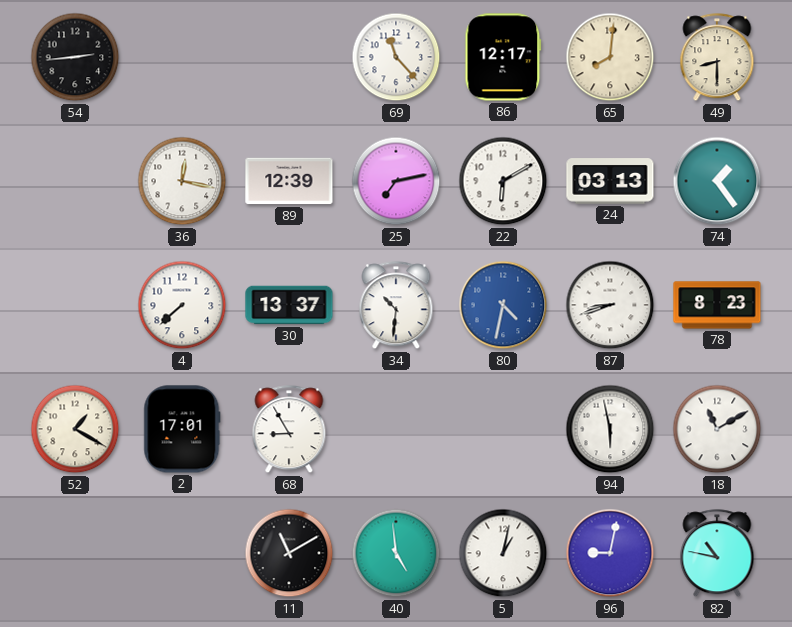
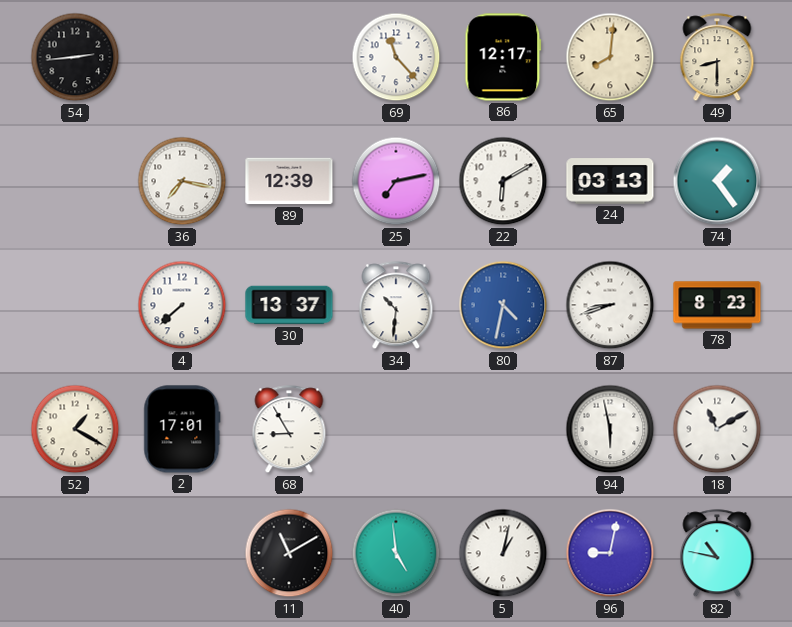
36: 12:17 -> 7:17 (182, 181)
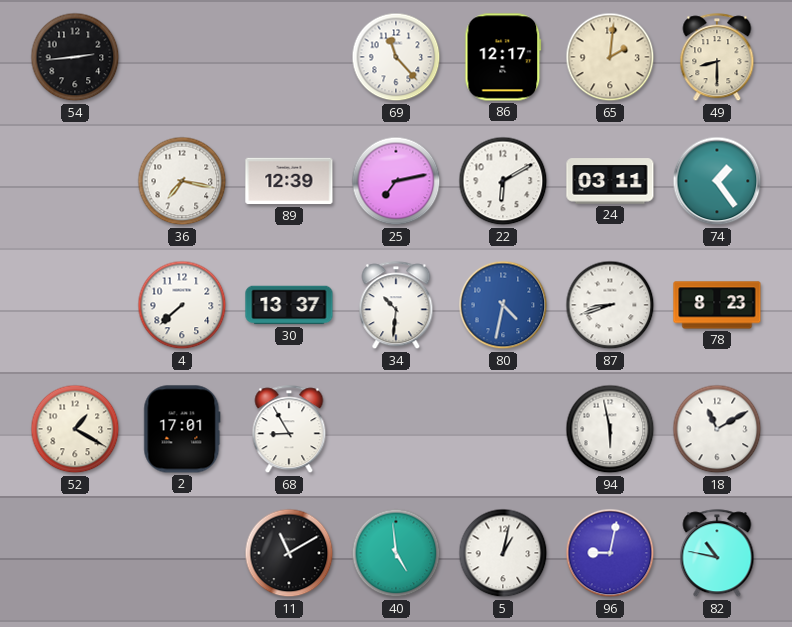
65: 8:01 -> 2:01 (610, 57)
24: 03:13 -> 03:11 (610, 181)
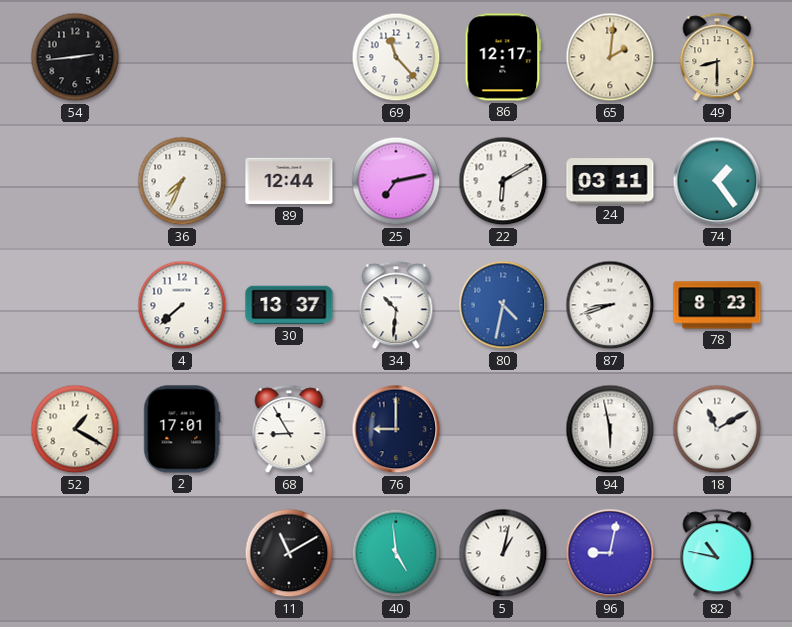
36: 7:17 -> 7:34 (182, 181)
89: 12:39 -> 12:44 (289, 181)
76: none -> 9:00 (396, 429)
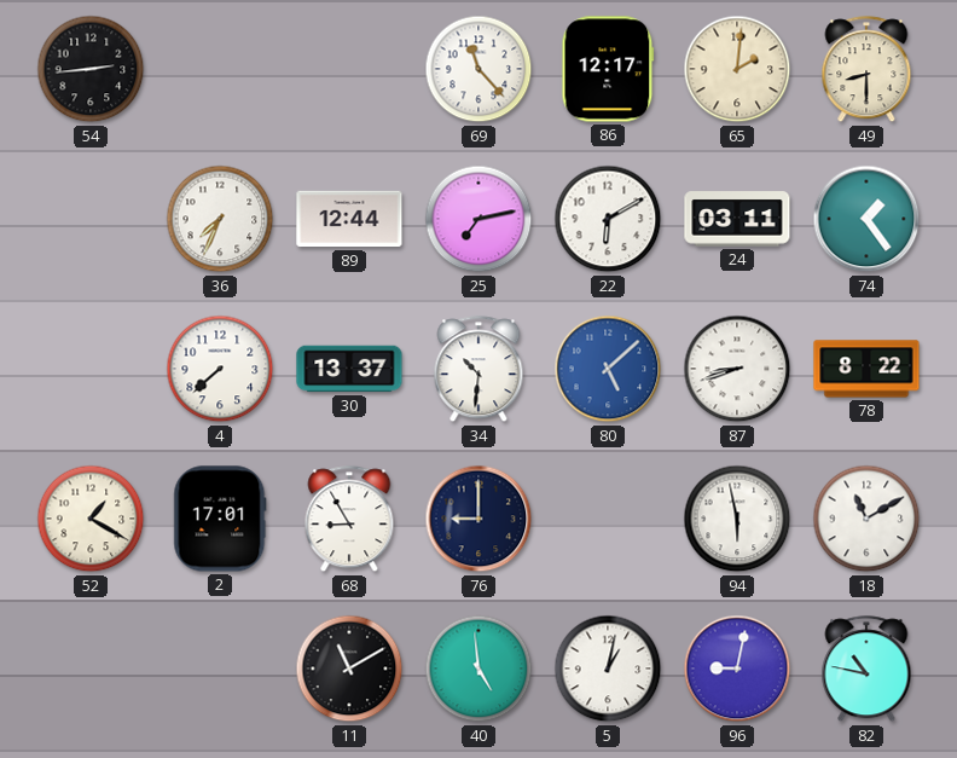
80: 4:32 -> 5:08 (608, 369)
78: 8:23 -> 8:22 (866, 369)
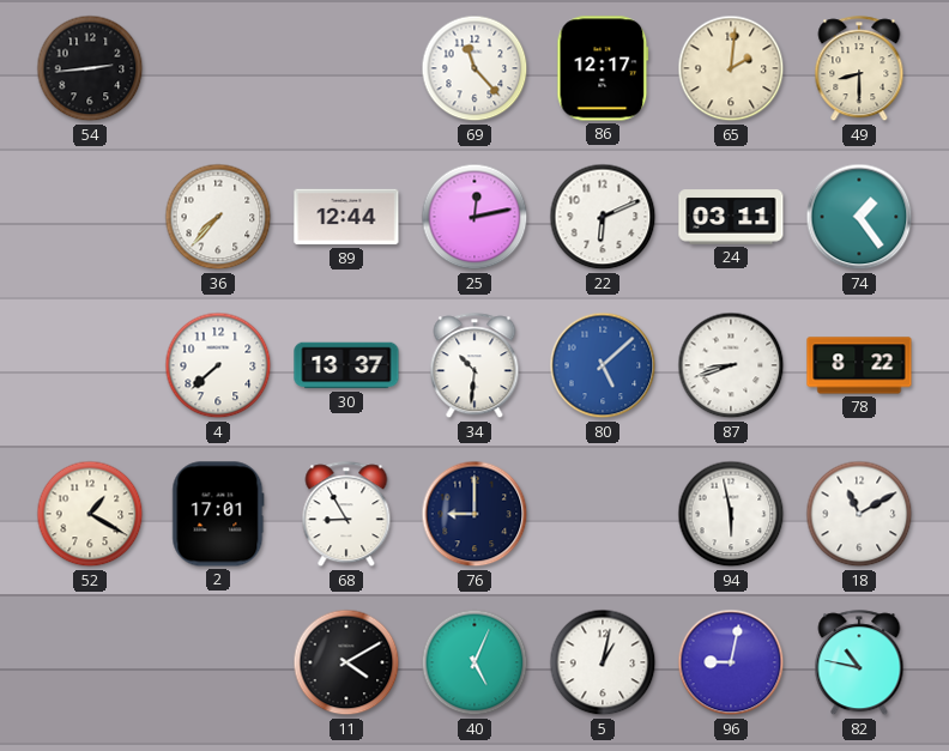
36: 7:34 -> 7:37 (218, 217)
25: 7:13 -> 12:13 (475, 217)
22: 6:10 -> 6:11 (603, 217)
11: 11:10 -> 4:10 (346, 662)
40: 4:59 -> 5:04 (475, 662)
